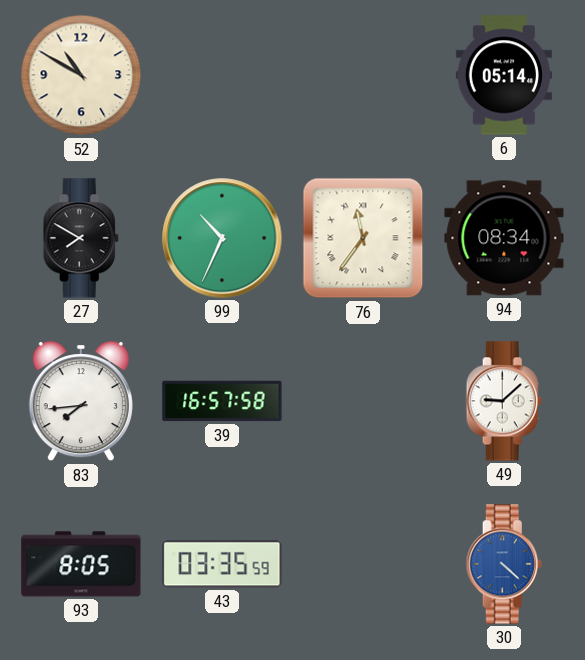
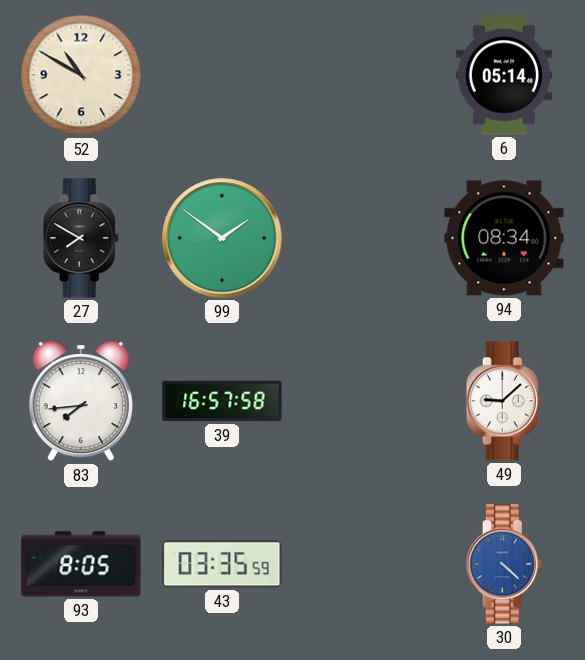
99: 10:34 -> 1:51 (222, 238)
76: 11:36 -> none (363, 238)
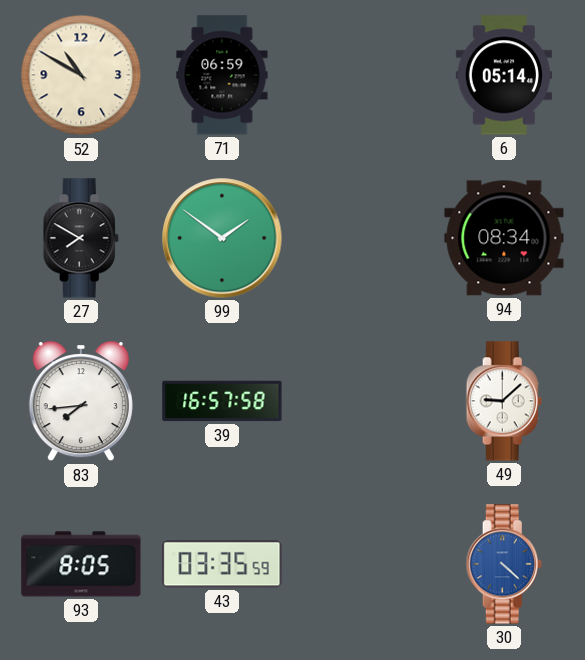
71: none -> 06:59 (222, 75)
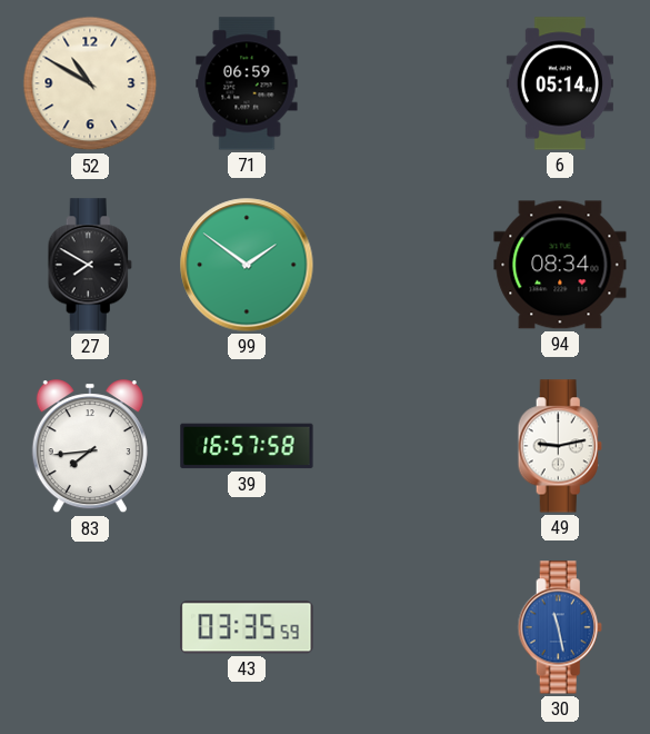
49: 9:08 -> 9:13 (560, 446)
93: 8:05 -> none (81, 564)
30: 4:22 -> 11:28 (560, 627)
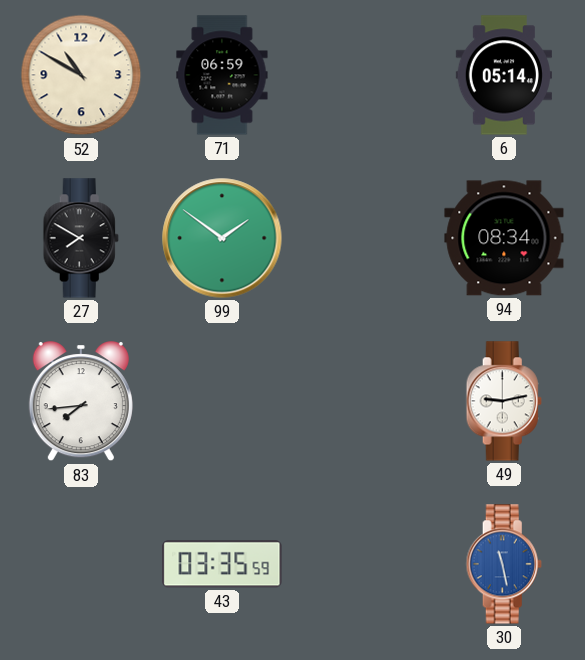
39: 16:57 -> none (247, 446)
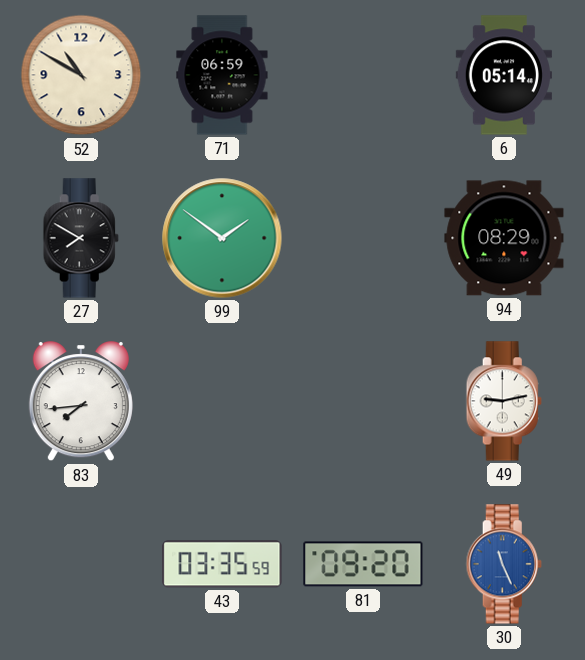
94: 08:34 -> 08:29 (504, 238)
81: none -> 09:20 (363, 564)
30: 11:28 -> 11:26 (504, 564)
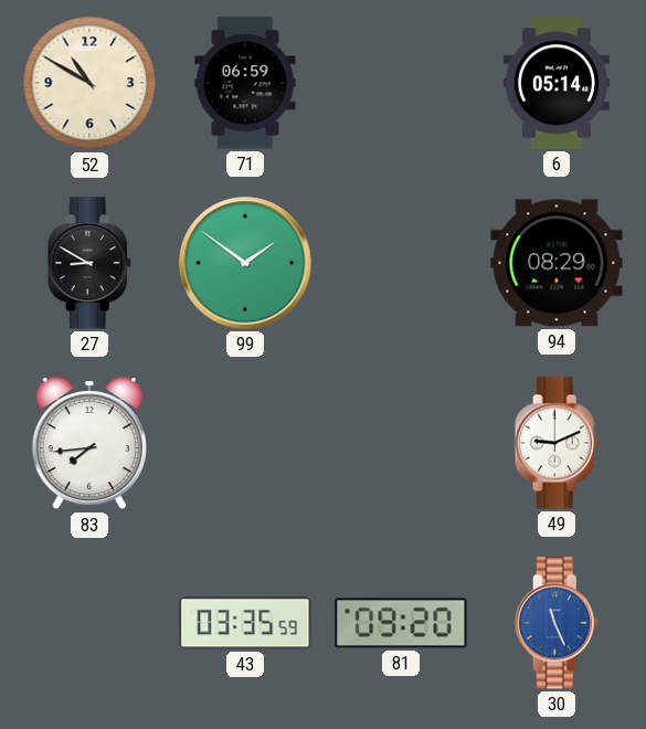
27: 7:50 -> 8:50 (89, 263)
49: 9:13 -> 9:11 (557, 443)
